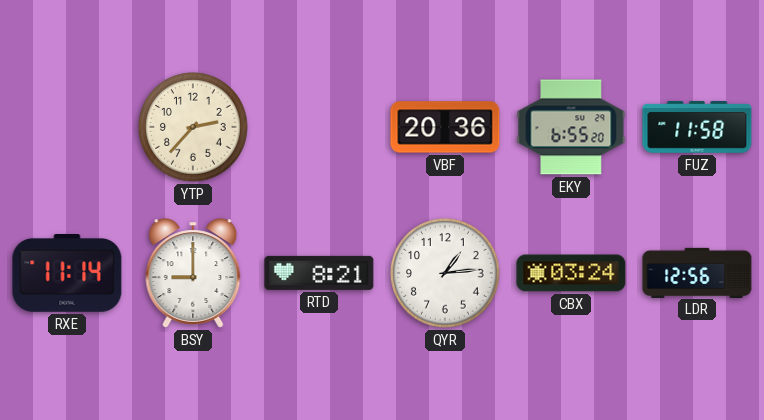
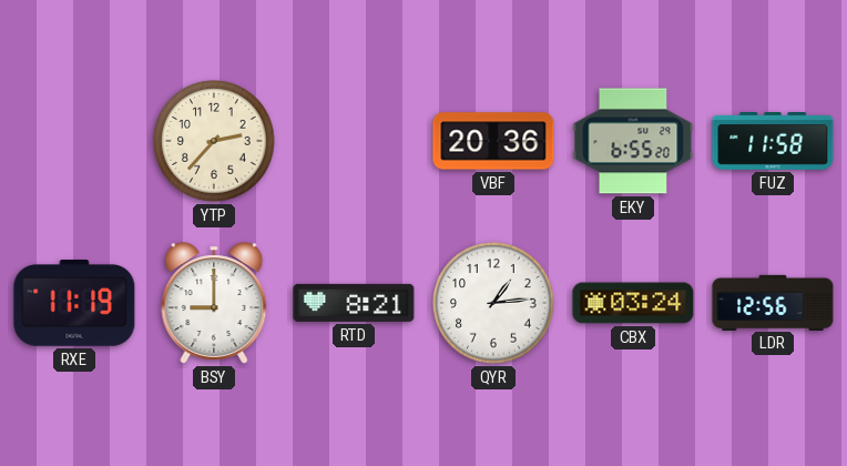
RXE: 11:14 -> 11:19 (74, 304)
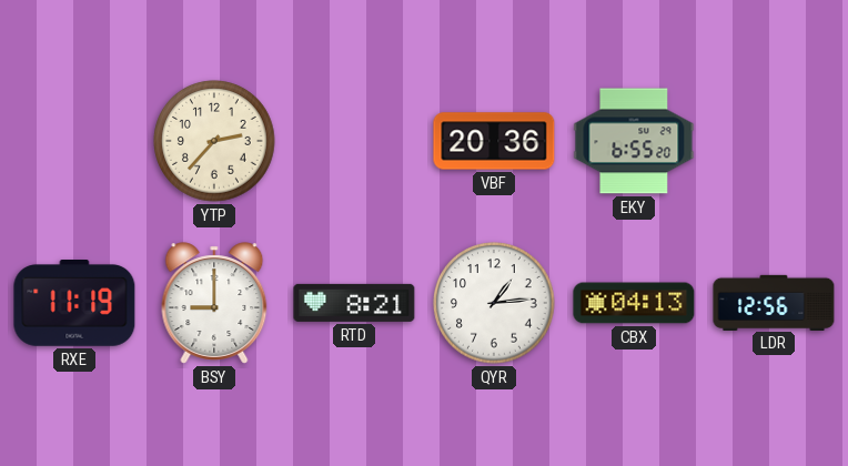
FUZ: 11:58 -> none (773, 142)
CBX: 03:24 -> 04:13 (634, 303)
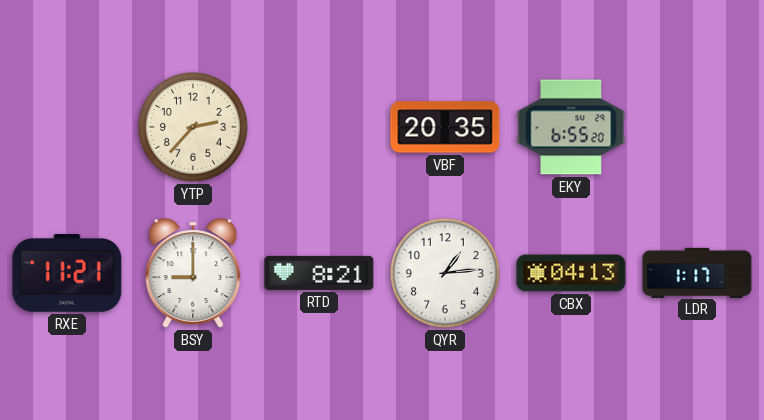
VBF: 20:36 -> 20:35 (445, 127)
RXE: 11:19 -> 11:21 (67, 274)
LDR: 12:56 -> 1:17 (697, 272)
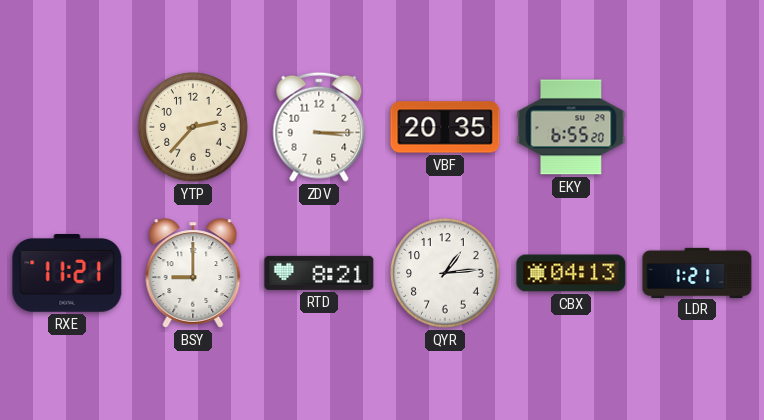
ZDV: none -> 3:15 (319, 127)
LDR: 1:17 -> 1:21 (697, 272)
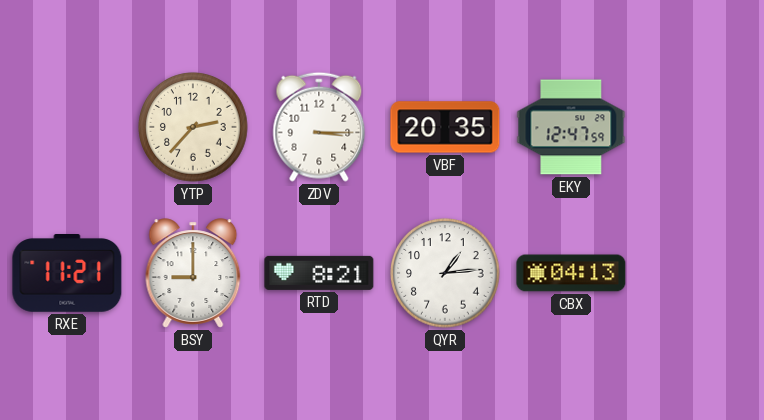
EKY: 6:55 -> 12:47 (571, 127)
LDR: 1:21 -> none (697, 272)
